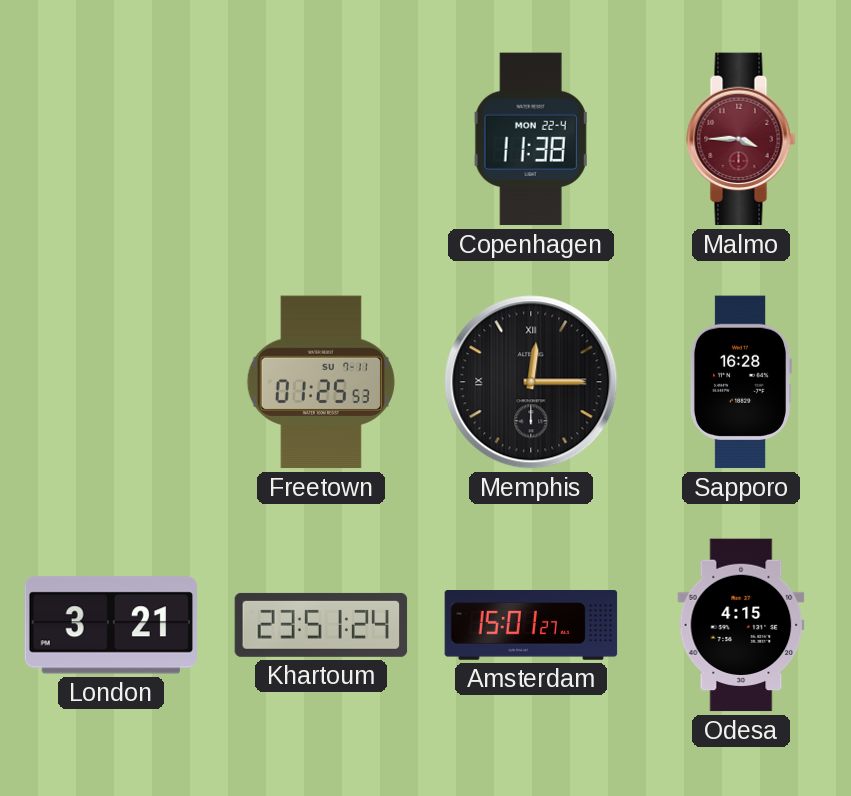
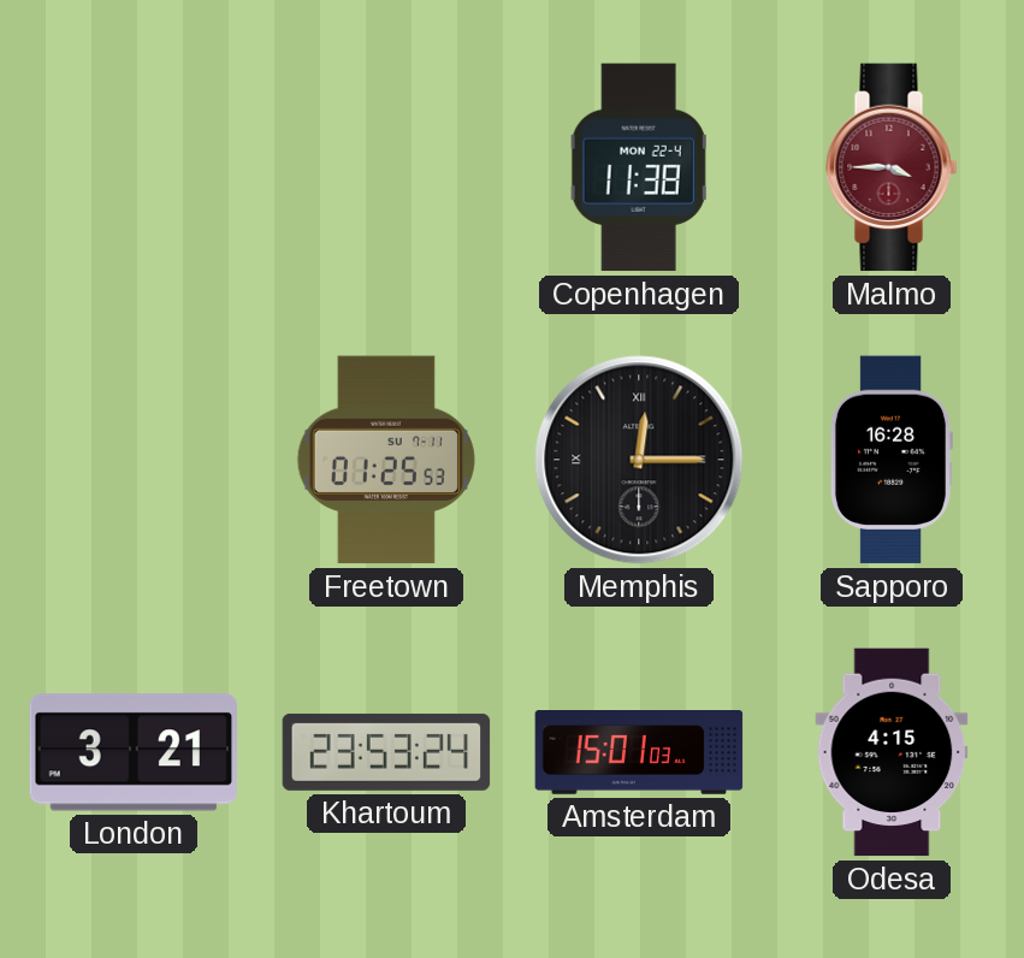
Khartoum: 23:51 -> 23:53 (386, 752)
Amsterdam: 15:01:27 -> 15:01:03 (639, 753)
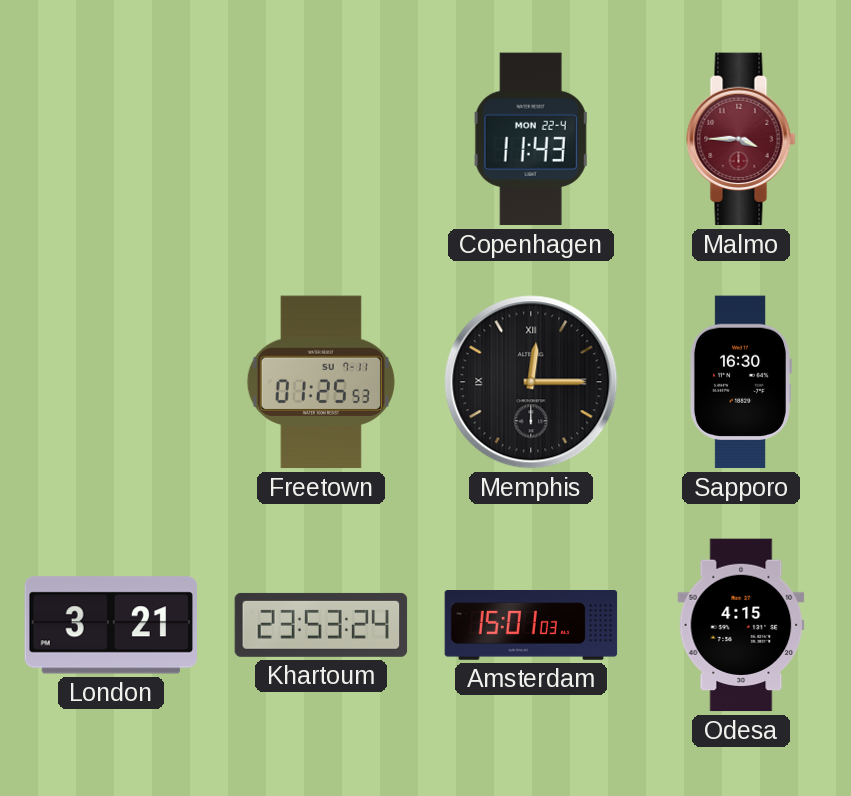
Copenhagen: 11:38 -> 11:43 (531, 139)
Sapporo: 16:28 -> 16:30 (740, 382)
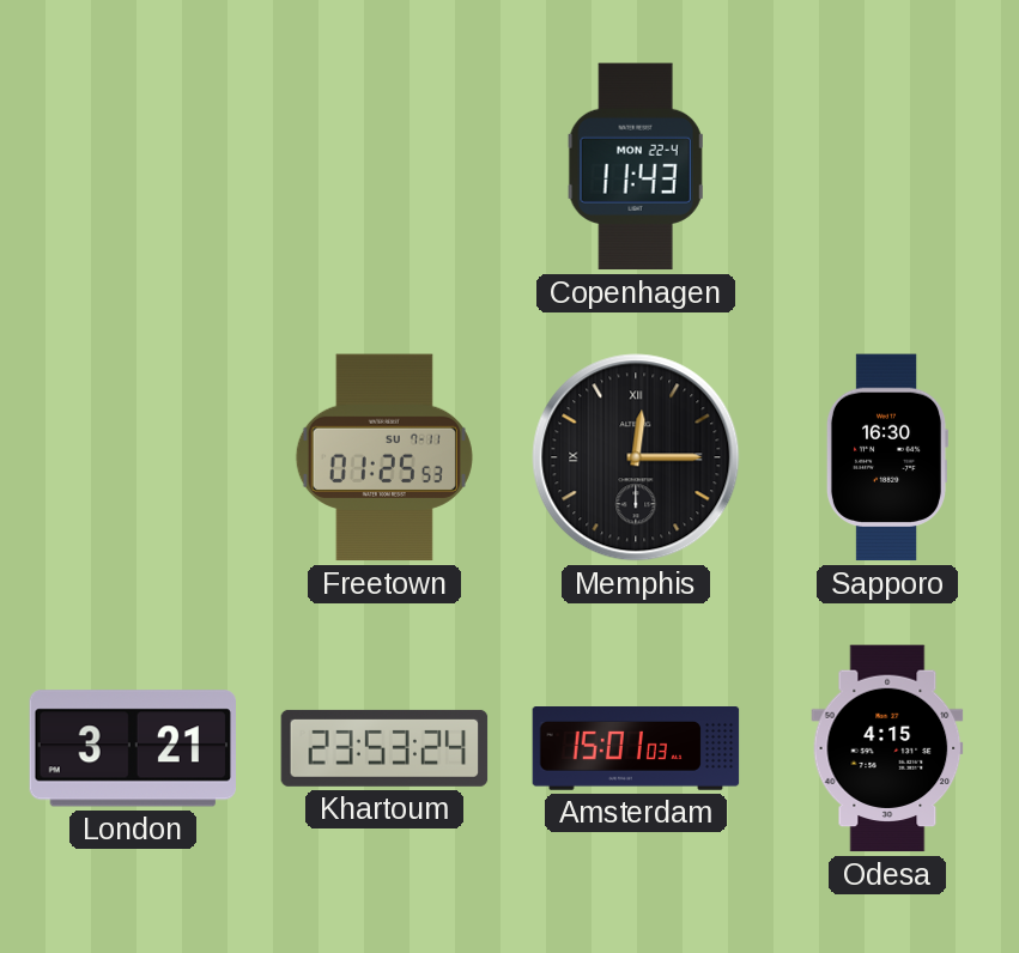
Malmo: 3:45 -> none (741, 139)
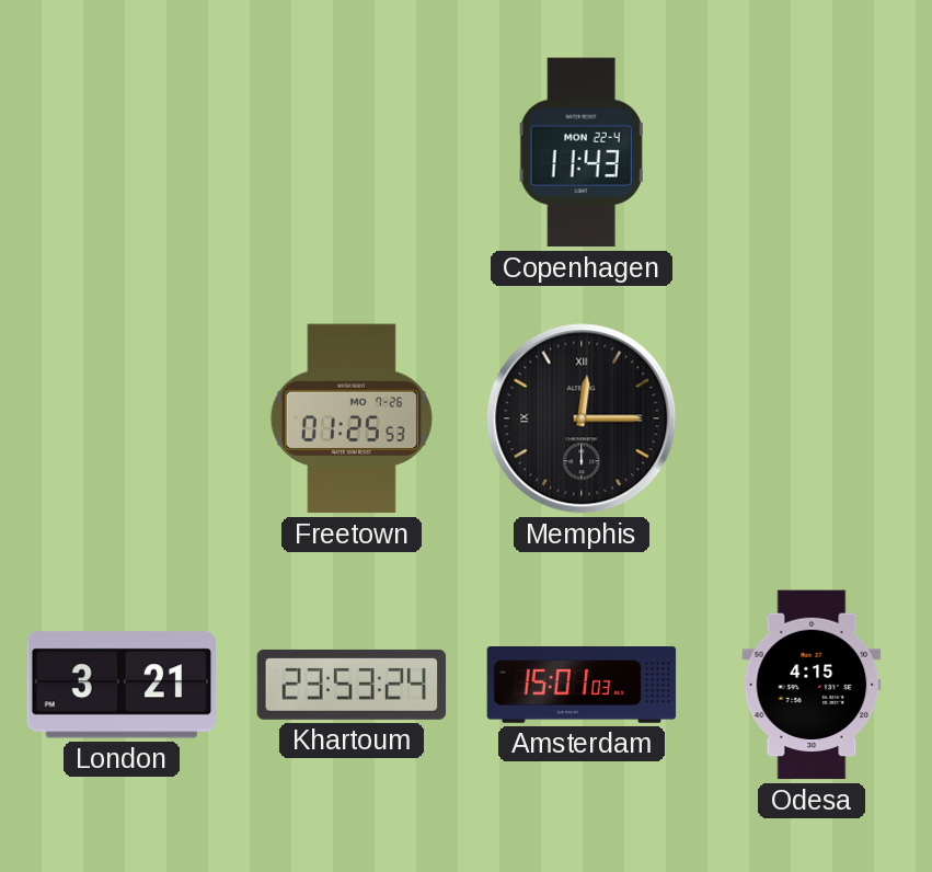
Freetown date: SU 7-11 -> MO 7-26 (352, 418)
Sapporo: 16:30 -> none (886, 457)
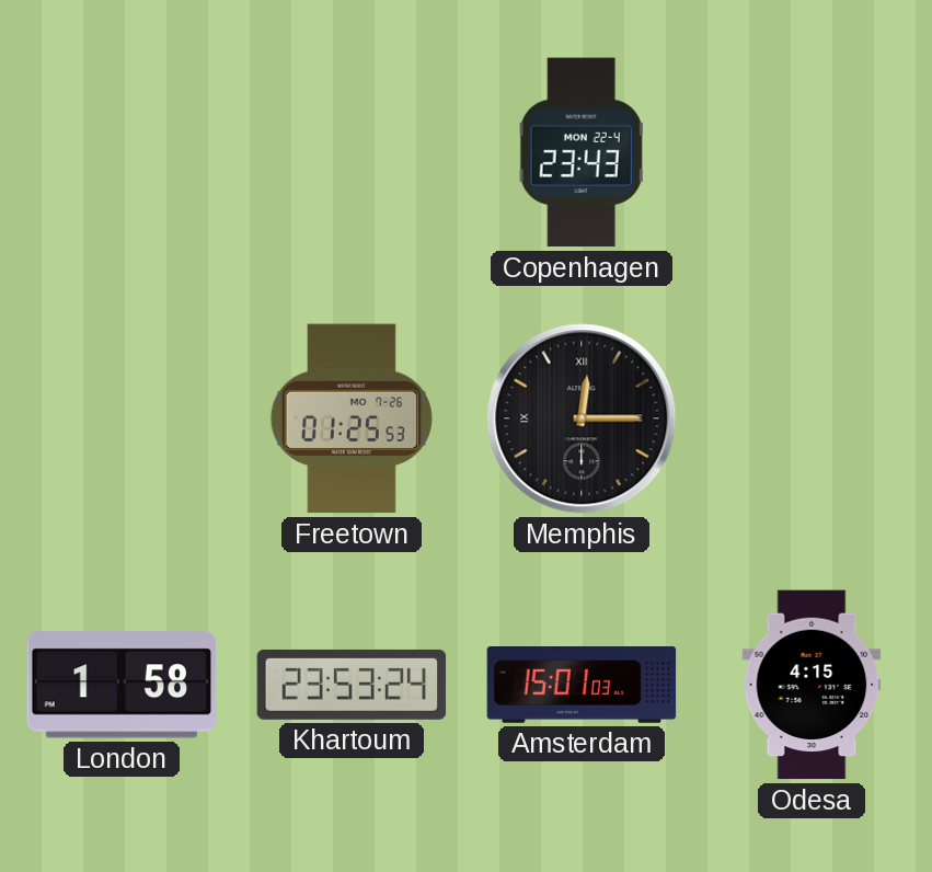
Copenhagen: 11:43 -> 23:43 (582, 152)
London: 3:21 -> 1:58 (120, 685)
